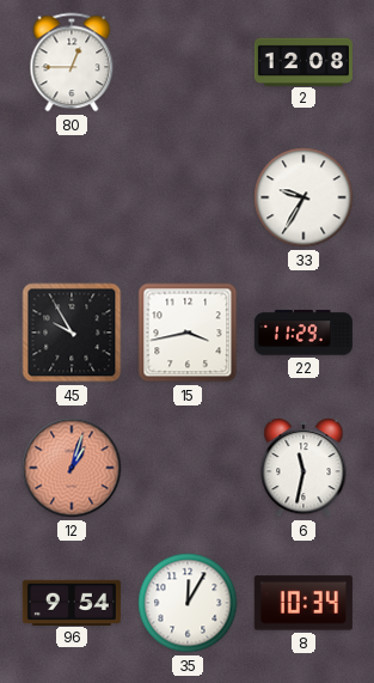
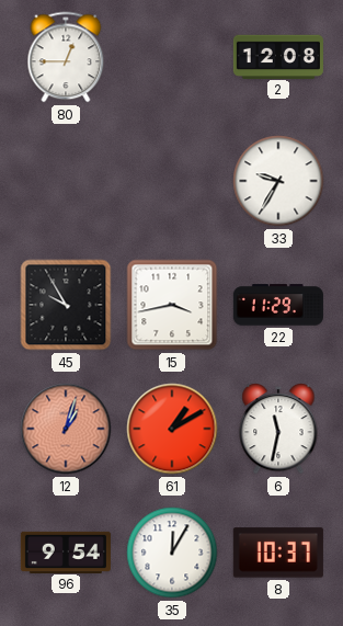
61: none -> 1:10 (172, 429)
8: 10:34 -> 10:37 (278, 553)
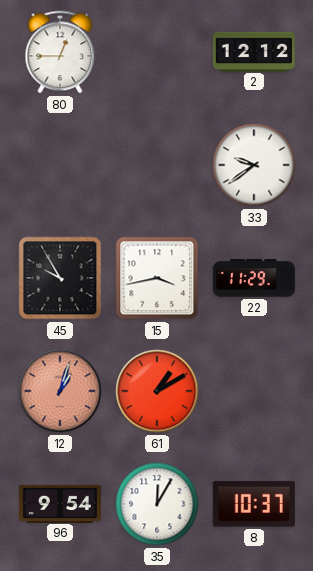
2: 12:08 -> 12:12 (254, 51)
33: 9:35 -> 9:39 (254, 165)
6: 11:32 -> none (278, 429)
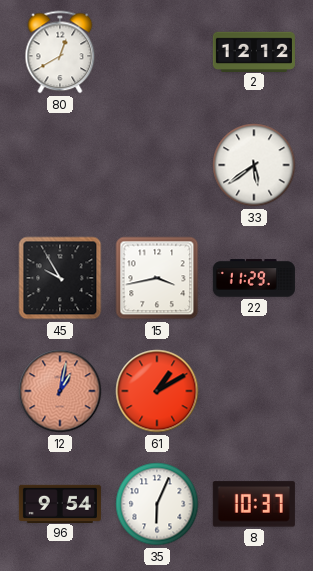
80: 12:45 -> 12:40 (60, 52)
33: 9:39 -> 5:39 (254, 165)
12: 1:03 -> 1:02 (60, 391)
35: 12:05 -> 6:04 (157, 504)
